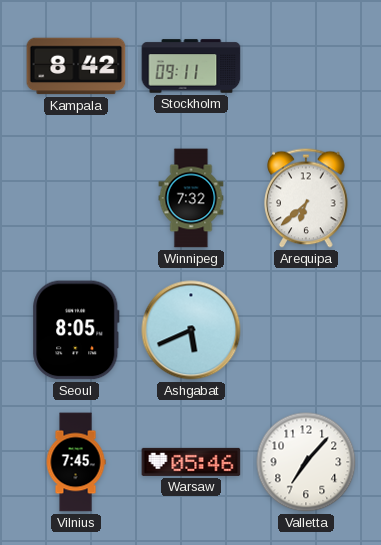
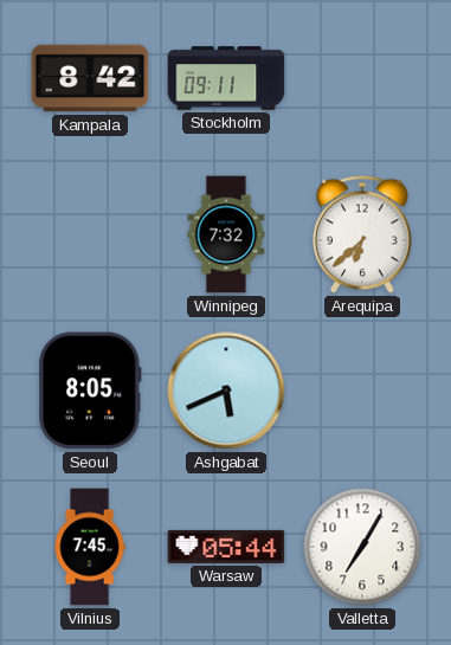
Warsaw: 05:46 -> 05:44 (226, 547)
Valletta: 7:07 -> 7:05 (362, 547)
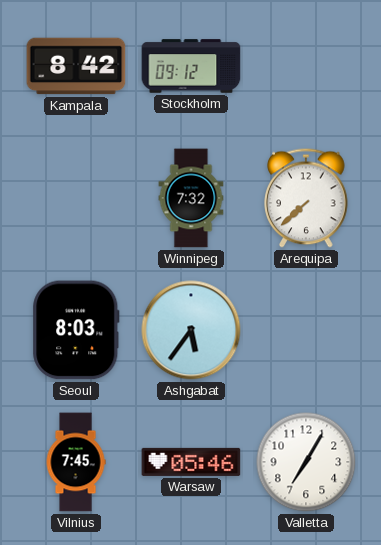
Stockholm: 09:11 -> 09:12 (191, 66)
Arequipa: 6:38 -> 7:38 (306, 198)
Seoul: 8:05 -> 8:03 (76, 330)
Ashgabat: 5:41 -> 5:36 (191, 330)
Warsaw: 05:44 -> 05:46 (191, 462)
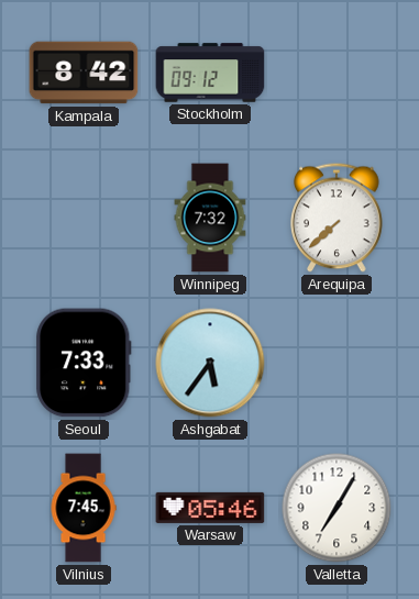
Seoul: 8:03 -> 7:33 (84, 363)
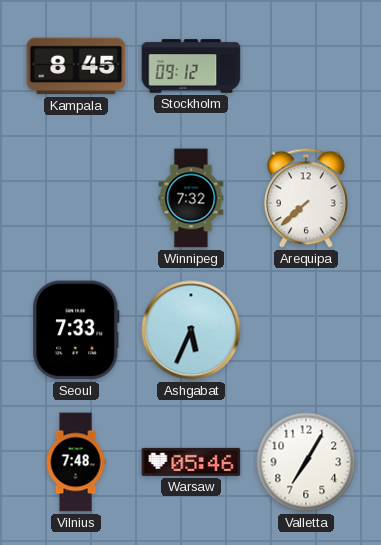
Kampala: 8:42 -> 8:45 (76, 66)
Ashgabat: 5:36 -> 5:34 (191, 330)
Vilnius: 7:45 -> 7:48 (76, 462)
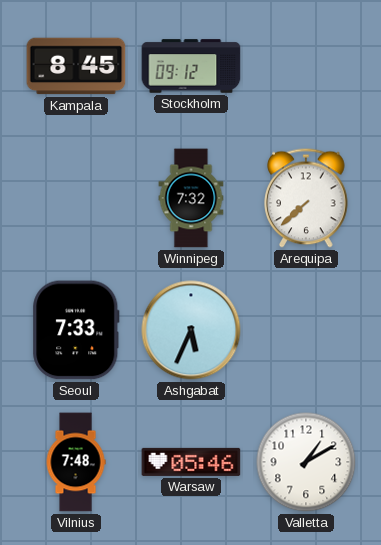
Valletta: 7:05 -> 1:10 (306, 462)
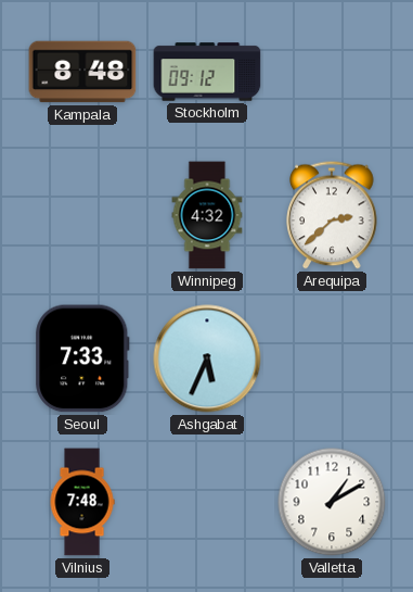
Kampala: 8:45 -> 8:48 (82, 72)
Winnipeg: 7:32 -> 4:32 (207, 215)
Arequipa: 7:38 -> 2:38 (332, 215)
Warsaw: 05:46 -> none (191, 462)
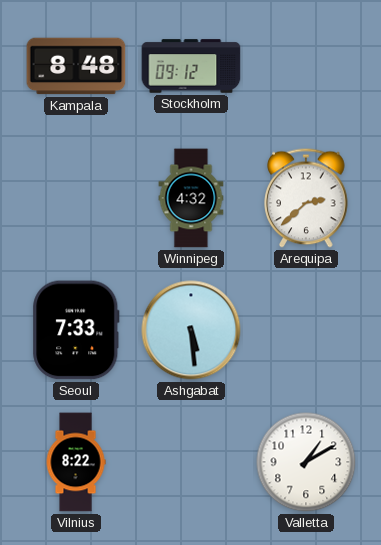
Ashgabat: 5:34 -> 5:29 (191, 330)
Vilnius: 7:48 -> 8:22 (76, 462)
